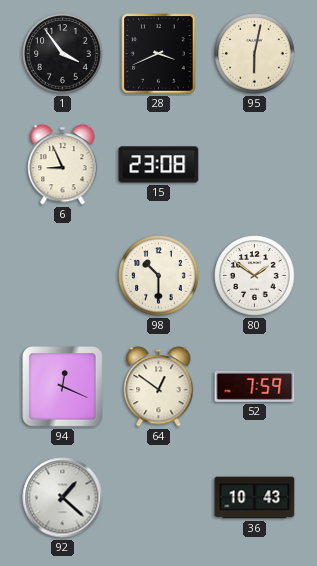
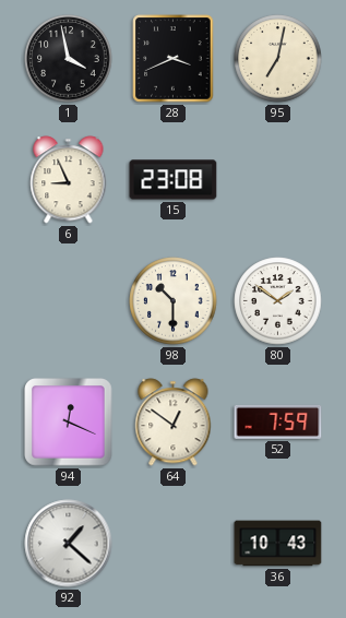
1: 3:54 -> 3:58 (69, 59)
95: 6:02 -> 7:02 (278, 59)
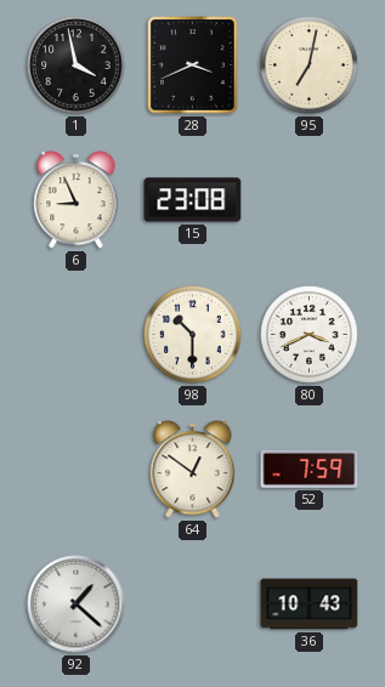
80: 1:51 -> 3:41 (310, 335)
94: 12:19 -> none (69, 423)
